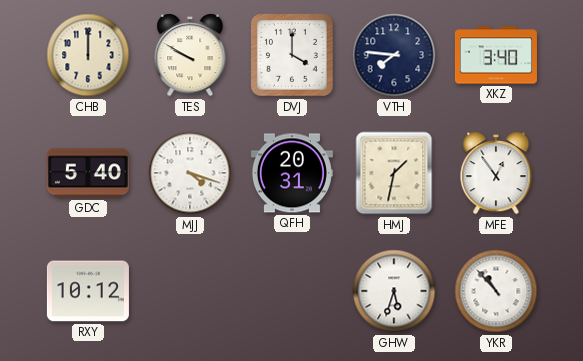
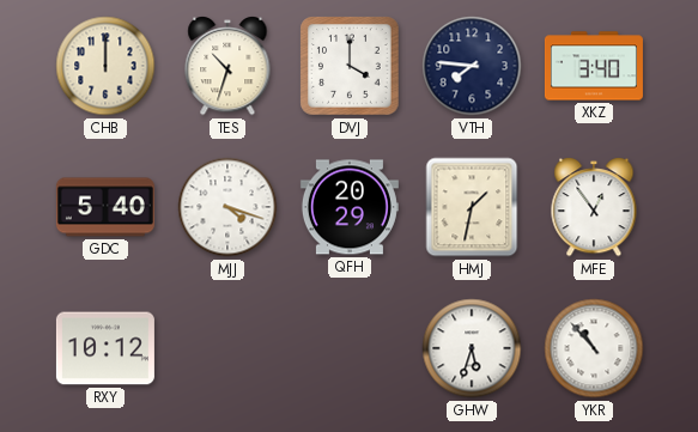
TES: 9:50 -> 10:33 (227, 67)
QFH: 20:31 -> 20:29 (350, 207)
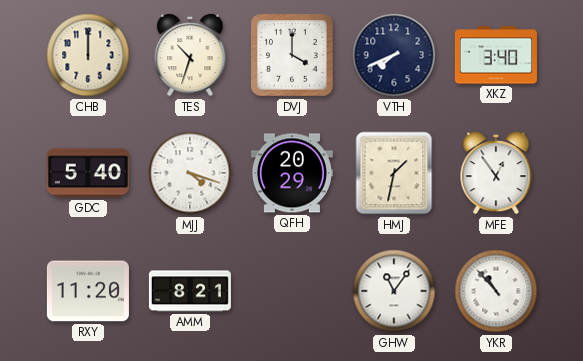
VTH: 7:46 -> 7:41 (394, 55)
RXY: 10:12 -> 11:20 (88, 291)
AMM: none -> 8:21 (190, 291)
GHW: 5:33 -> 11:06 (394, 291)
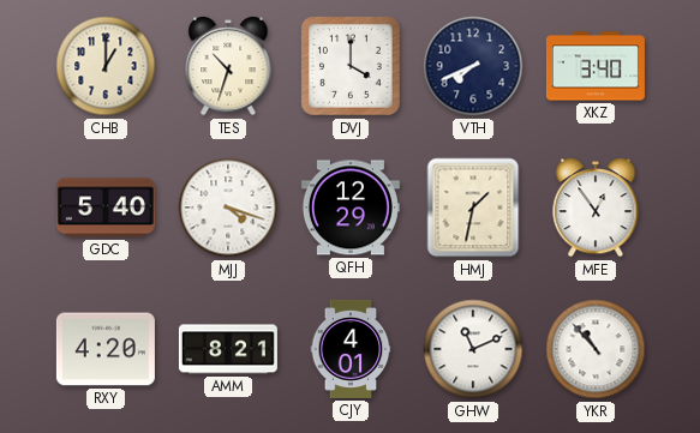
CHB: 12:00 -> 1:00 (106, 66)
QFH: 20:29 -> 12:29 (351, 208)
RXY: 11:20 -> 4:20 (106, 349)
CJY: none -> 4:01 (351, 349)
GHW: 11:06 -> 11:11 (473, 349)
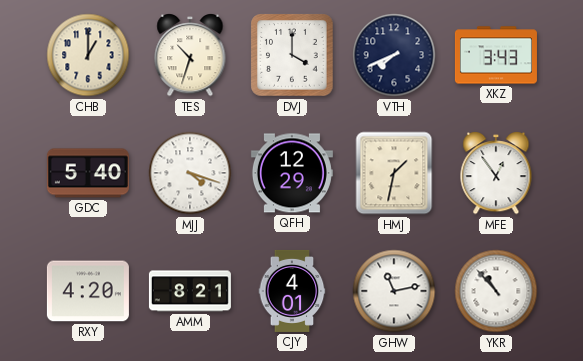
XKZ: 3:40 -> 3:43 (496, 55)
GHW: 11:11 -> 11:13 (394, 291)
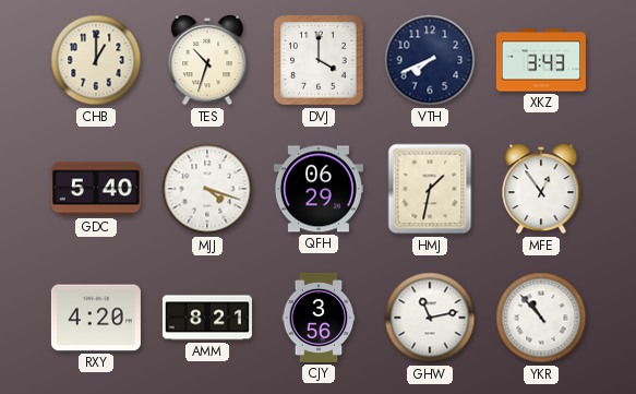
QFH: 12:29 -> 06:29 (319, 189)
CJY: 4:01 -> 3:56 (319, 318)
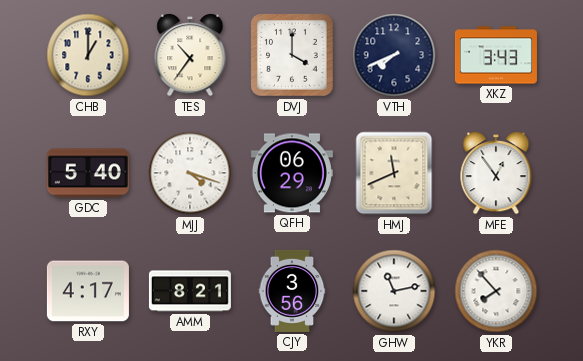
TES: 10:33 -> 10:36 (190, 56)
HMJ: 1:32 -> 11:41 (394, 173)
RXY: 4:20 -> 4:17 (88, 291)
YKR: 10:53 -> 7:53 (496, 291)
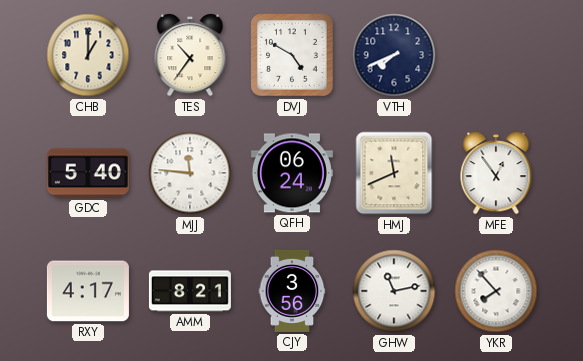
DVJ: 4:00 -> 4:50 (292, 55)
XKZ: 3:43 -> none (496, 55)
MJJ: 4:18 -> 11:46 (190, 173)
QFH: 06:29 -> 06:24 (292, 173)
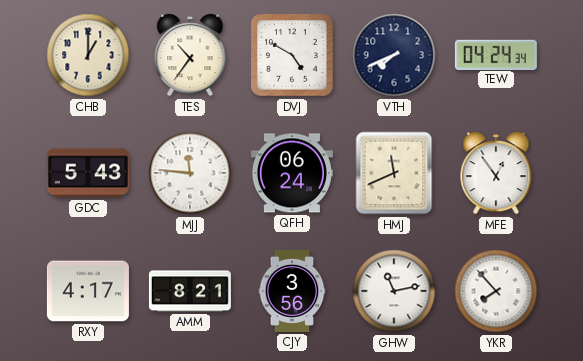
TEW: none -> 04:24 (496, 54)
GDC: 5:40 -> 5:43 (88, 173)
